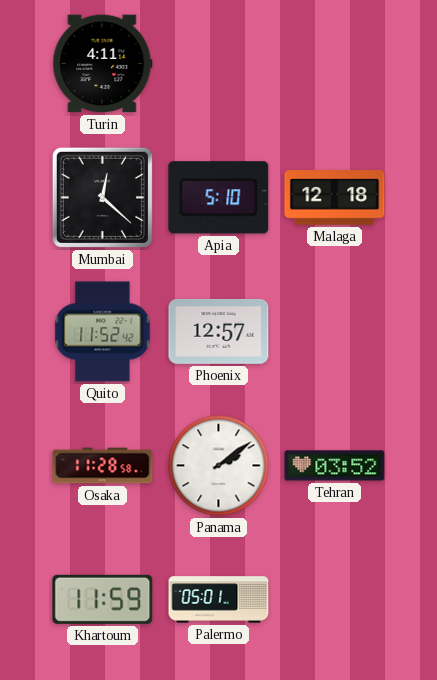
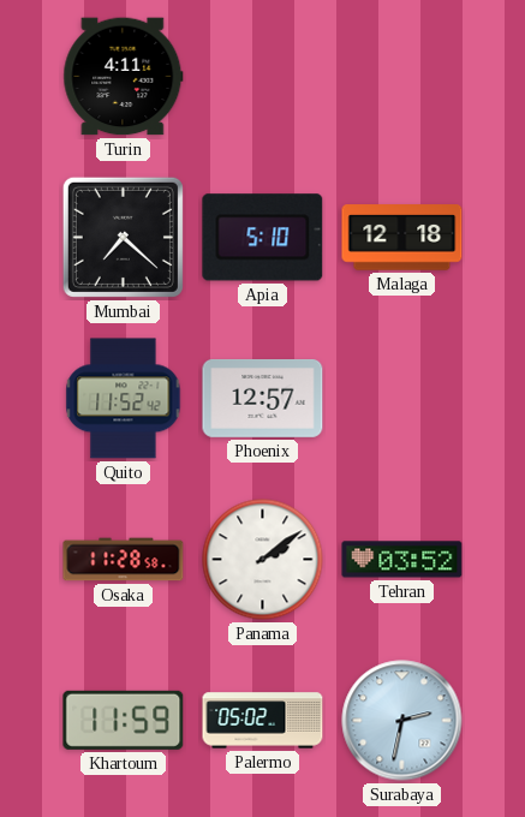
Mumbai: 12:22 -> 7:22 (123, 237)
Palermo: 05:01 -> 05:02 (263, 721)
Surabaya: none -> 2:32 (402, 721)
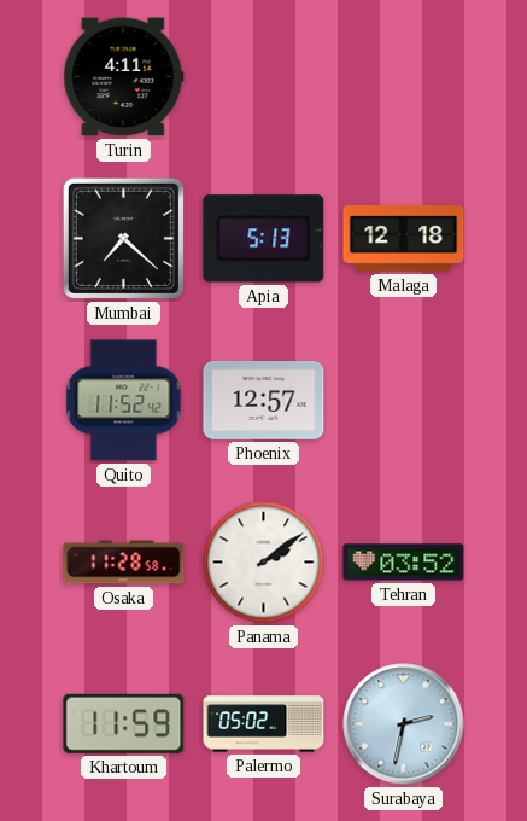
Apia: 5:10 -> 5:13 (264, 239)
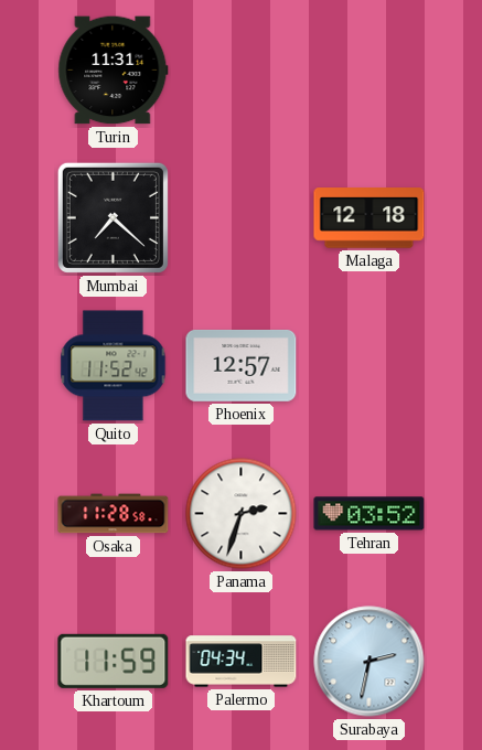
Turin: 4:11 -> 11:31 (114, 71)
Apia: 5:13 -> none (264, 239)
Panama: 2:09 -> 2:33 (242, 514)
Palermo: 05:02 -> 04:34 (242, 662)
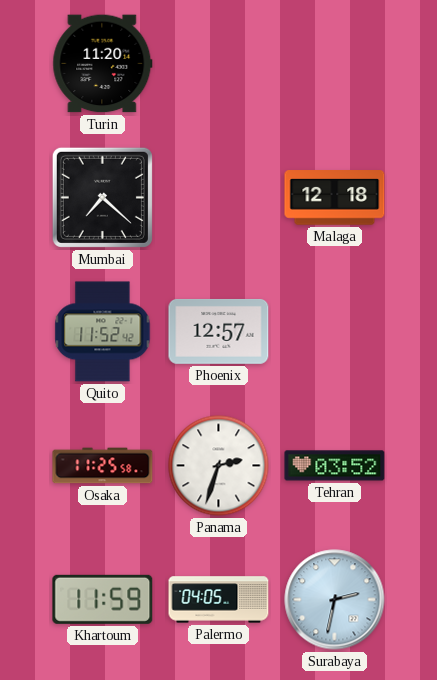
Turin: 11:31 -> 11:20 (103, 64)
Osaka: 11:28 -> 11:25 (103, 466)
Palermo: 04:34 -> 04:05 (219, 600)
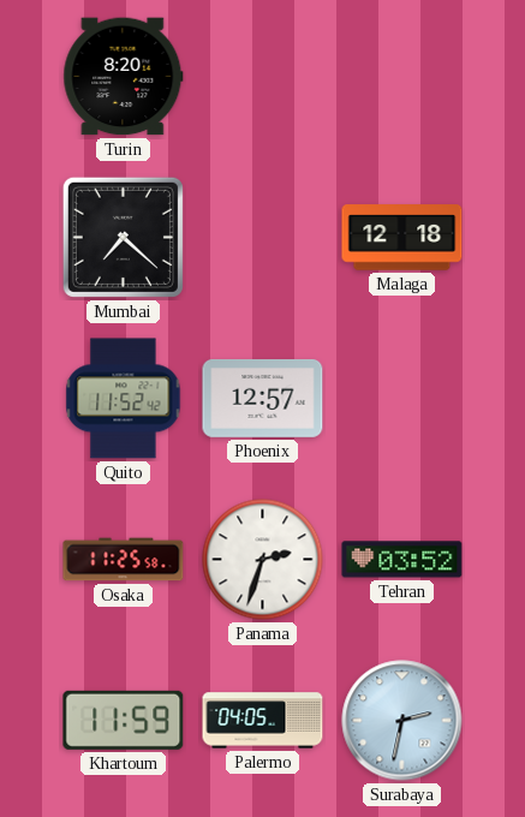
Turin: 11:20 -> 8:20 (124, 77)
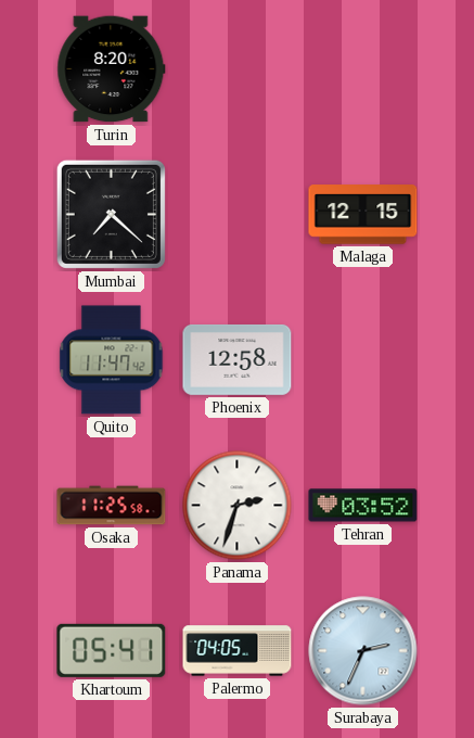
Malaga: 12:18 -> 12:15 (363, 215)
Quito: 11:52 -> 11:47 (112, 360)
Phoenix: 12:57 -> 12:58 (238, 359)
Khartoum: 11:59 -> 05:41 (112, 650)
Surabaya: 2:32 -> 2:34 (363, 651)
